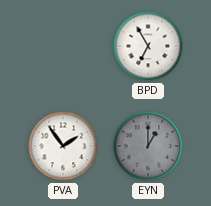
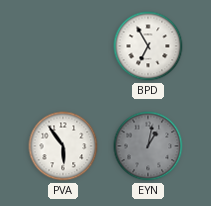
PVA: 1:54 -> 5:54 (63, 146)
EYN: 1:00 -> 1:02 (148, 146)
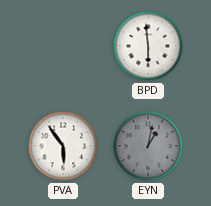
BPD: 6:55 -> 5:59 (148, 46)
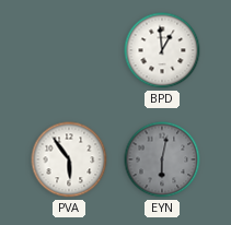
BPD: 5:59 -> 12:59 (162, 50)
EYN: 1:02 -> 6:02 (162, 159)
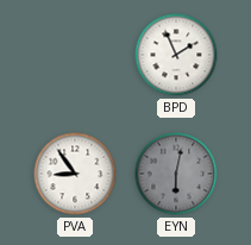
BPD: 12:59 -> 1:56 (176, 55)
PVA: 5:54 -> 8:54 (75, 174)
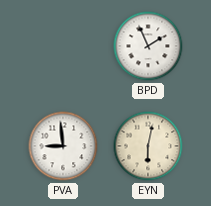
PVA: 8:54 -> 8:59 (63, 146)
EYN dial: grey -> cream (148, 146)
